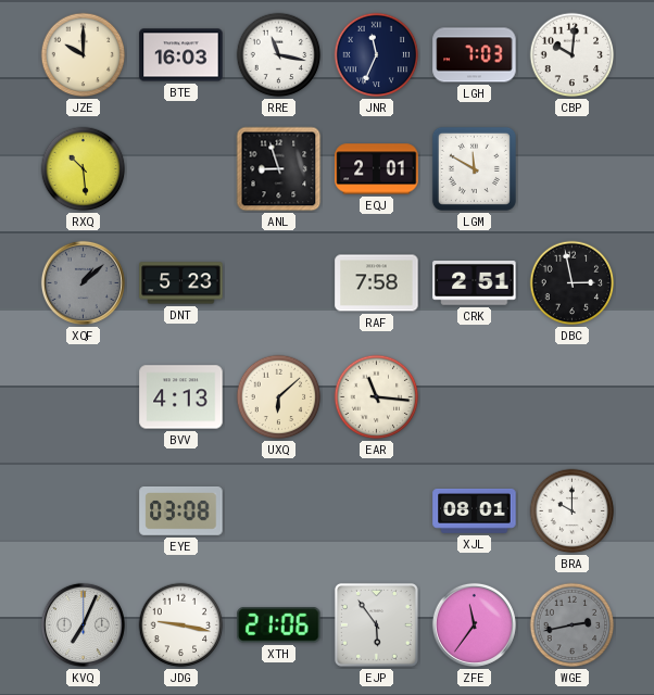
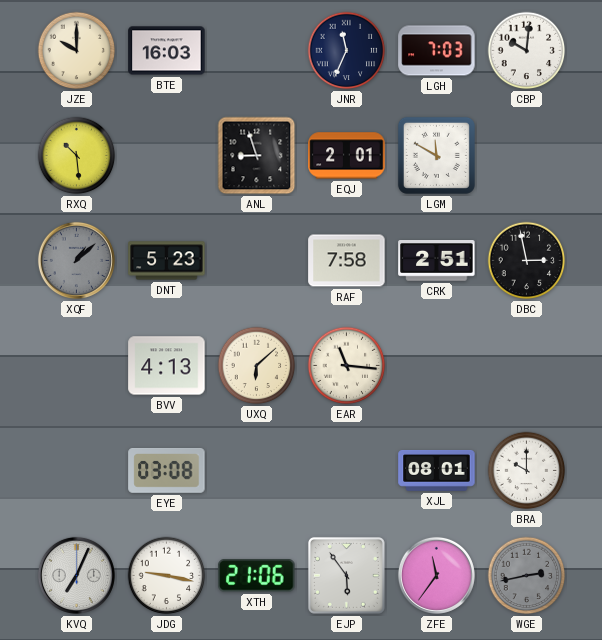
RRE: 11:17 -> none (279, 55)
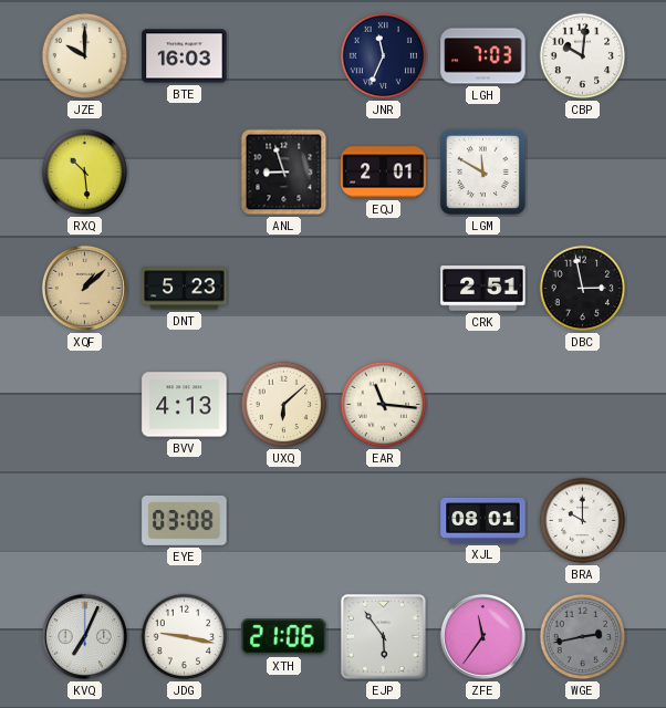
XQF dial: grey -> champagne (84, 288)
RAF: 7:58 -> none (347, 261)
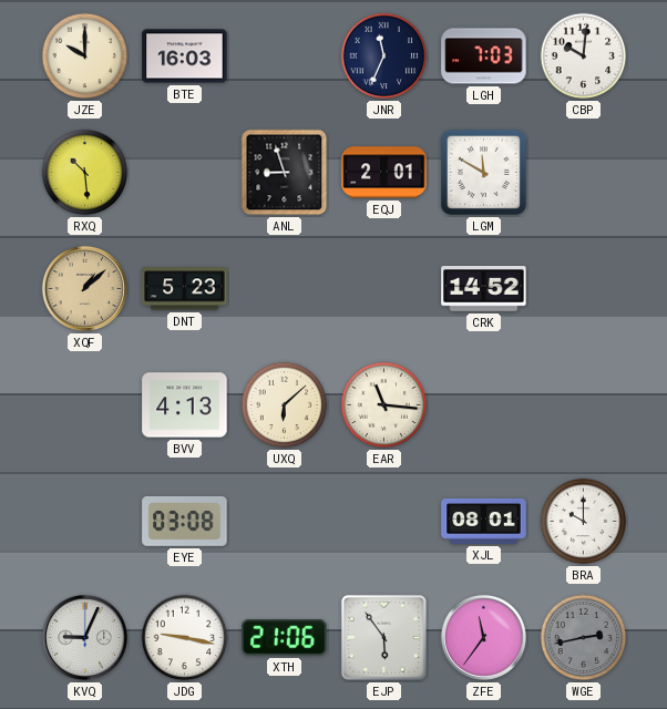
CRK: 2:51 -> 14:52 (484, 289)
DBC: 2:58 -> none (583, 289)
KVQ: 7:04 -> 9:04 (84, 637)
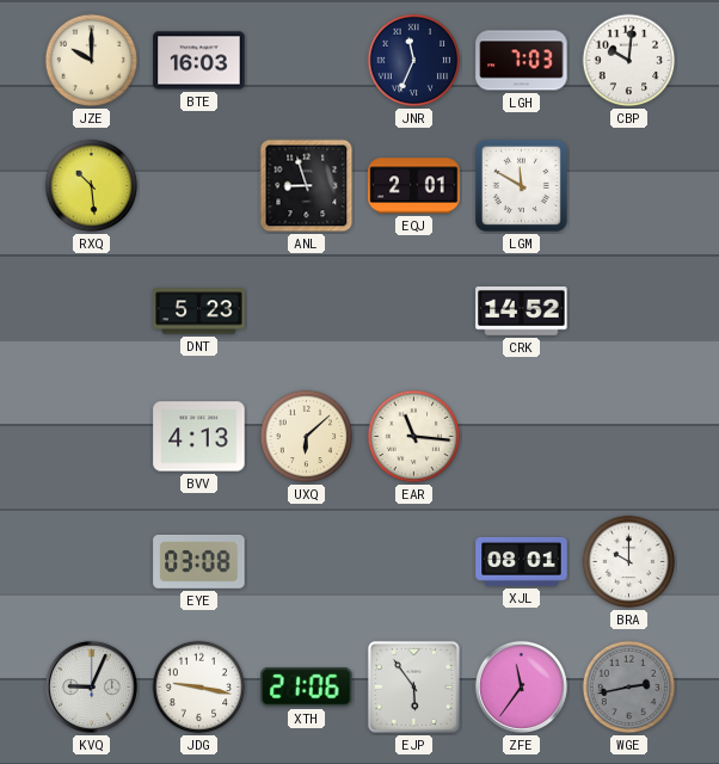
XQF: 1:08 -> none (84, 288)
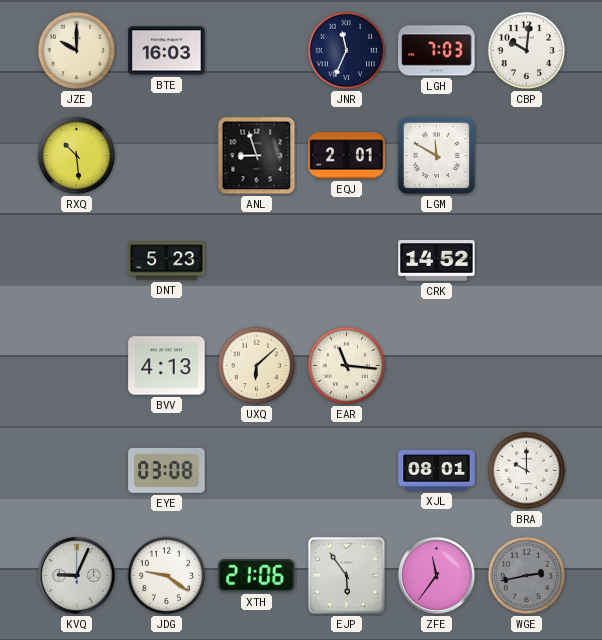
JDG: 9:17 -> 9:21 (167, 576)
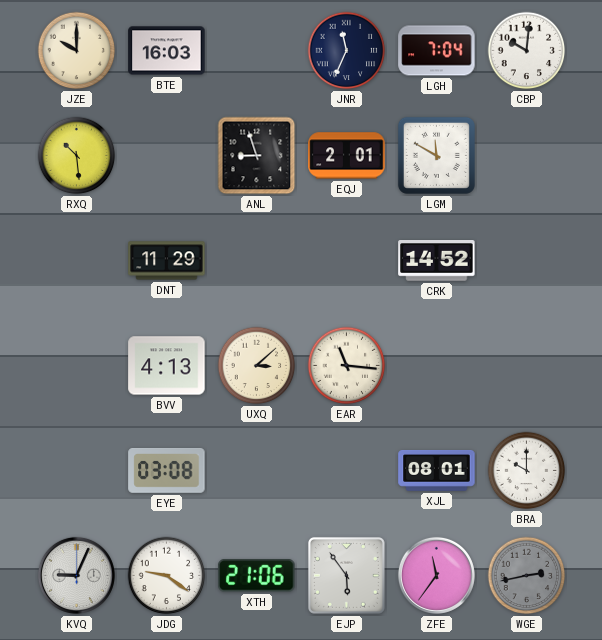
LGH: 7:03 -> 7:04 (437, 51)
DNT: 5:23 -> 11:29 (167, 261)
UXQ: 6:08 -> 3:08 (257, 366)
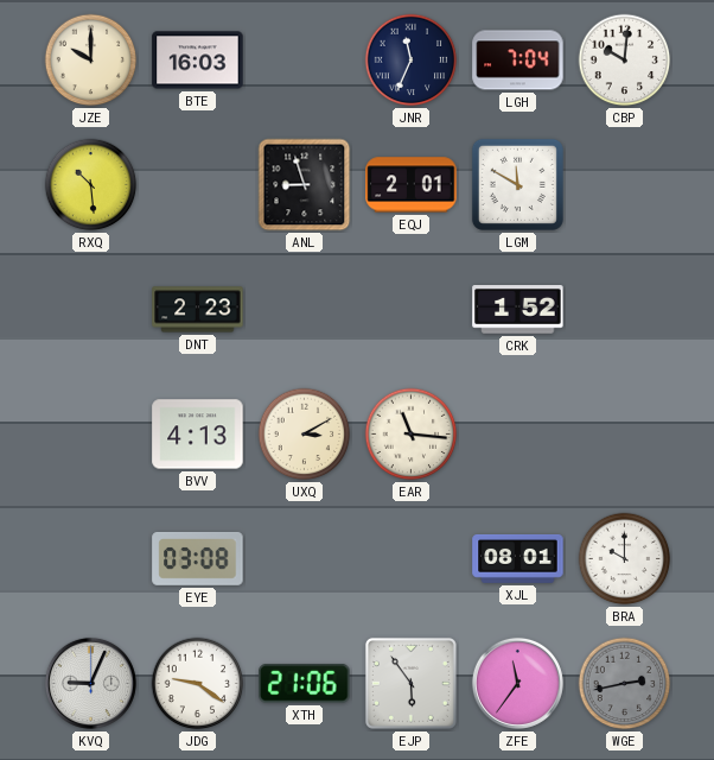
DNT: 11:29 -> 2:23 (198, 310)
CRK: 14:52 -> 1:52 (518, 310)
UXQ: 3:08 -> 3:10 (305, 435)
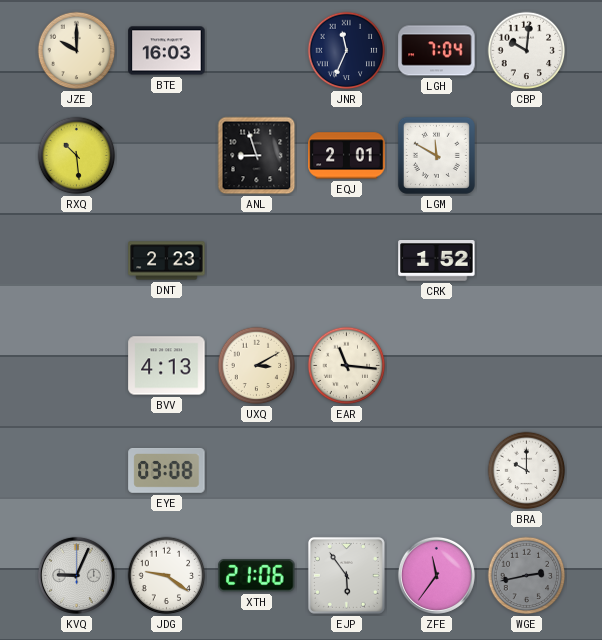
XJL: 08:01 -> none (518, 559)
